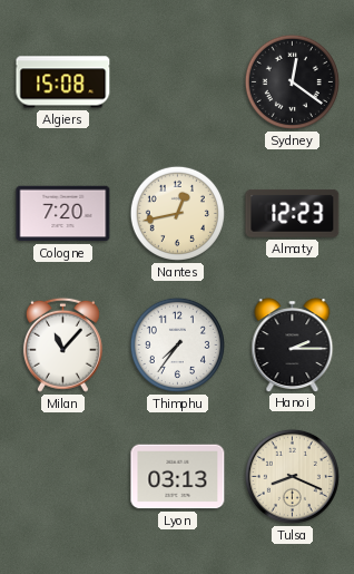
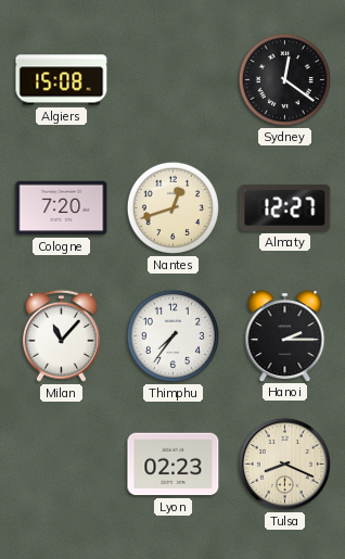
Nantes: 12:43 -> 12:42 (173, 207)
Almaty: 12:23 -> 12:27 (285, 207)
Lyon: 03:13 -> 02:23 (174, 465)
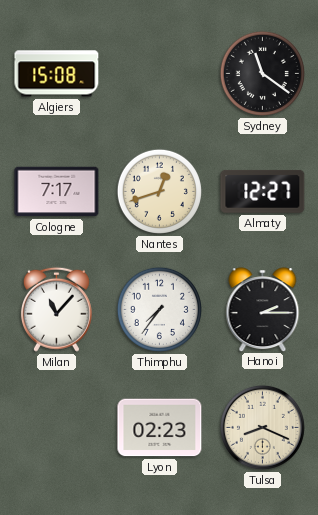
Sydney: 12:21 -> 11:21 (262, 73)
Cologne: 7:20 -> 7:17 (57, 192)
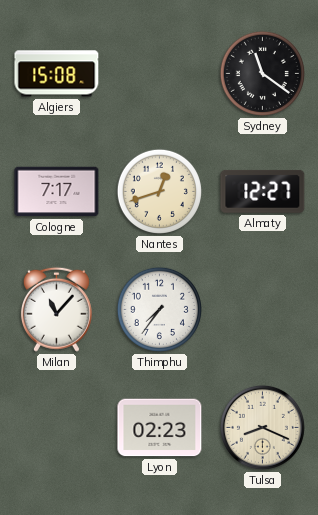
Hanoi: 2:15 -> none (263, 309)
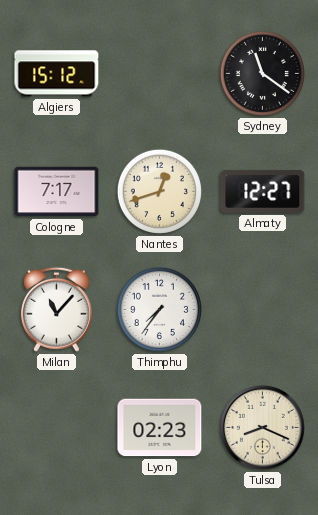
Algiers: 15:08 -> 15:12 (57, 74)
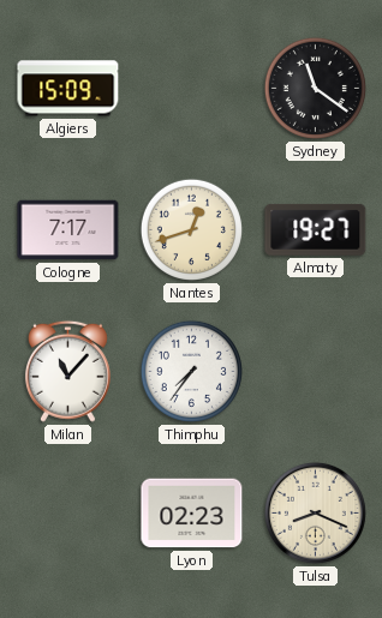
Algiers: 15:12 -> 15:09 (68, 89)
Almaty: 12:27 -> 19:27 (316, 229)
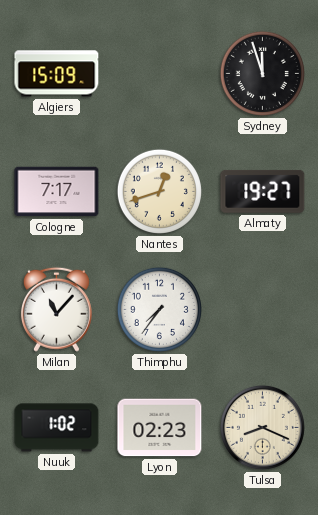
Sydney: 11:21 -> 11:57 (262, 73)
Nuuk: none -> 1:02 (57, 428)
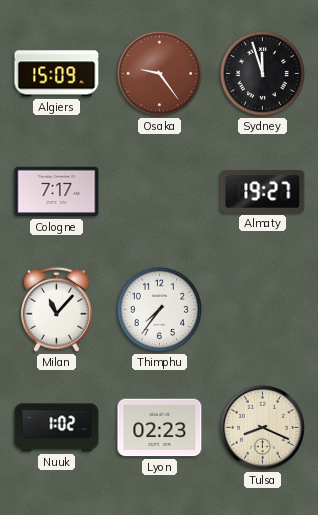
Osaka: none -> 9:24 (159, 73)
Nantes: 12:42 -> none (159, 191)
